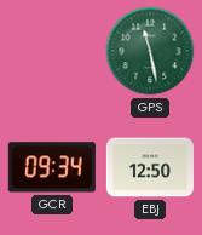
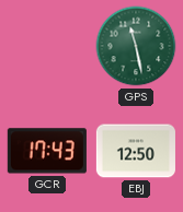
GCR: 09:34 -> 17:43 (47, 151)
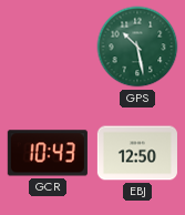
GPS: 11:28 -> 10:28 (137, 47)
GCR: 17:43 -> 10:43 (48, 153)
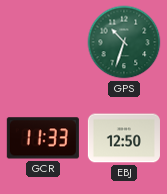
GPS: 10:28 -> 10:33 (124, 42)
GCR: 10:43 -> 11:33 (43, 138)
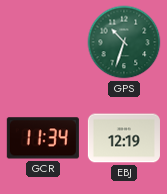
GCR: 11:33 -> 11:34 (43, 138)
EBJ: 12:50 -> 12:19 (124, 138)
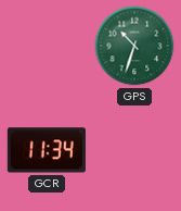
EBJ: 12:19 -> none (124, 138)
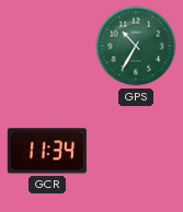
GPS: 10:33 -> 10:35 (136, 46)
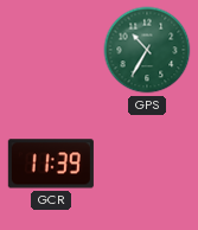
GCR: 11:34 -> 11:39 (51, 164)
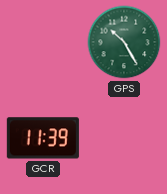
GPS: 10:35 -> 10:25 (124, 42)
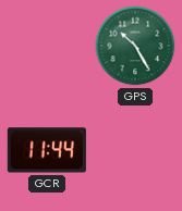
GCR: 11:39 -> 11:44 (47, 150)
